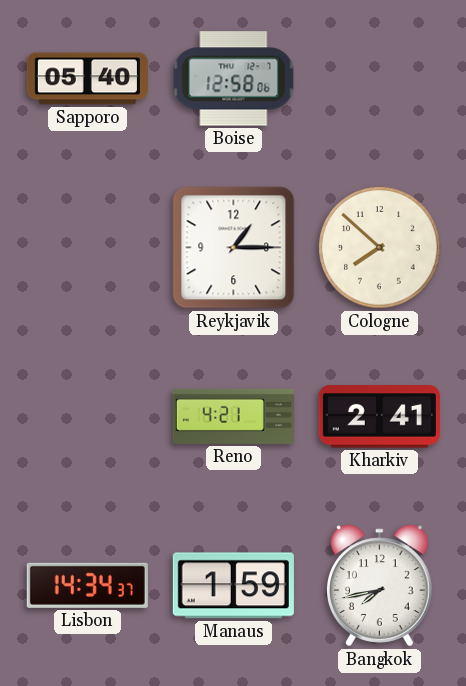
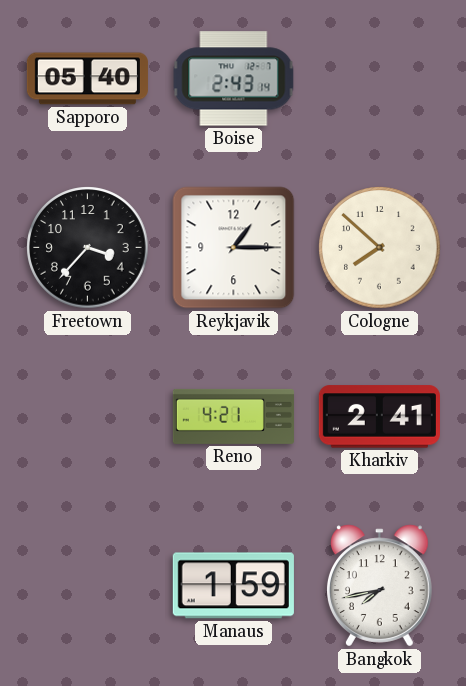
Boise: 12:58 -> 2:43 (234, 79)
Freetown: none -> 3:37 (88, 248)
Lisbon: 14:34 -> none (87, 585)
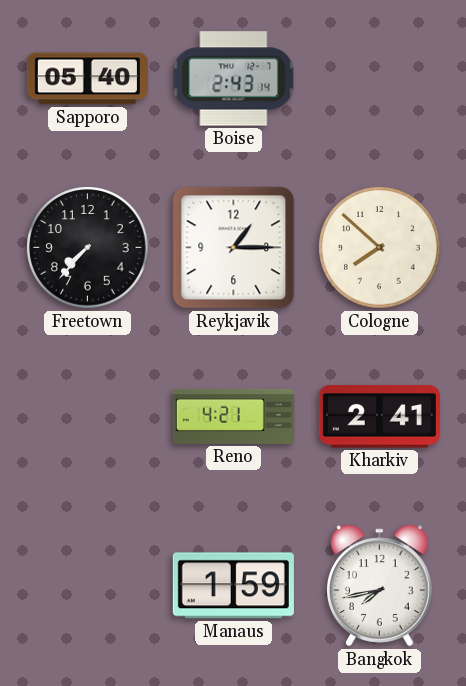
Freetown: 3:37 -> 7:37 (88, 248)
